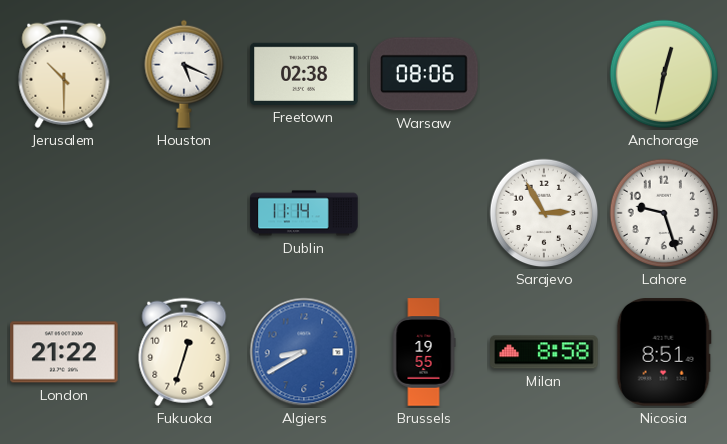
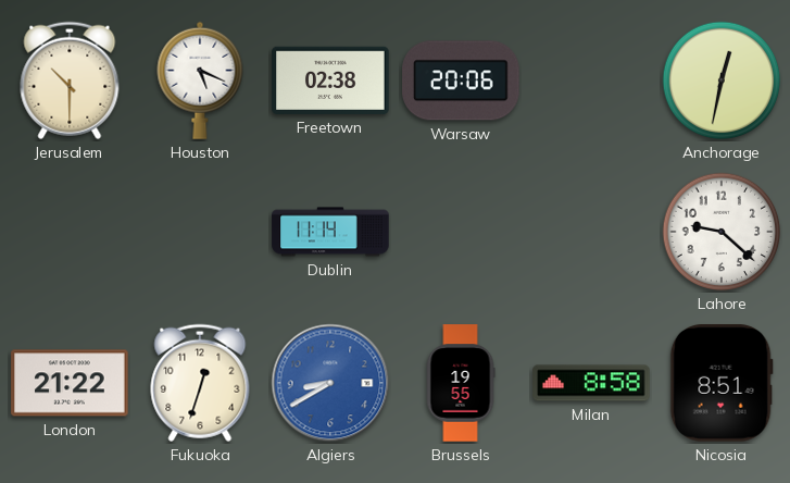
Warsaw: 08:06 -> 20:06 (461, 81)
Sarajevo: 2:55 -> none (544, 213)
Lahore: 9:27 -> 9:22 (722, 232)
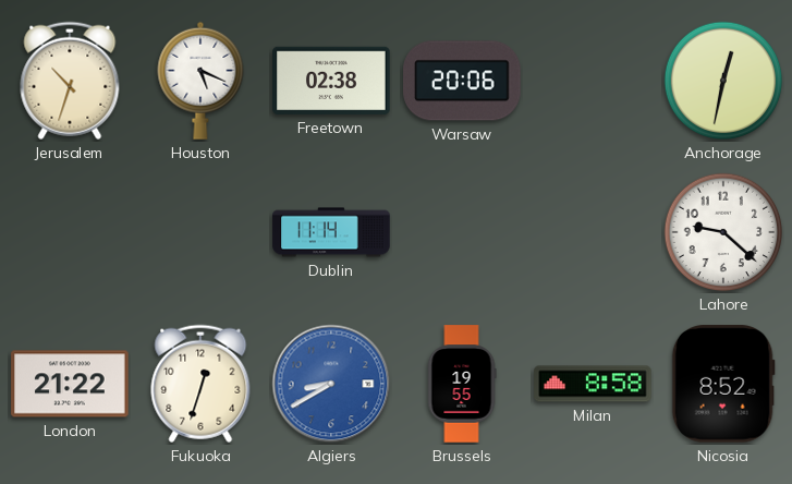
Jerusalem: 10:30 -> 10:33 (70, 81)
Nicosia: 8:51 -> 8:52 (723, 384)
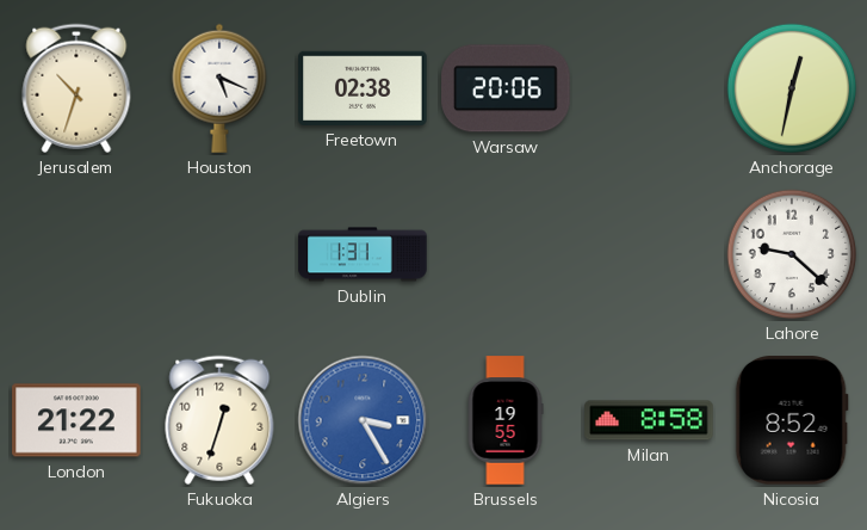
Dublin: 11:14 -> 1:31 (363, 254)
Algiers: 8:40 -> 3:25 (363, 420)
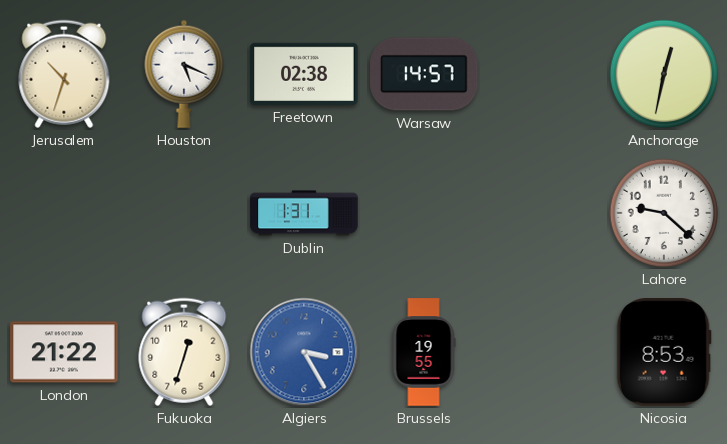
Warsaw: 20:06 -> 14:57 (424, 74)
Milan: 8:58 -> none (649, 420)
Nicosia: 8:52 -> 8:53 (664, 352)
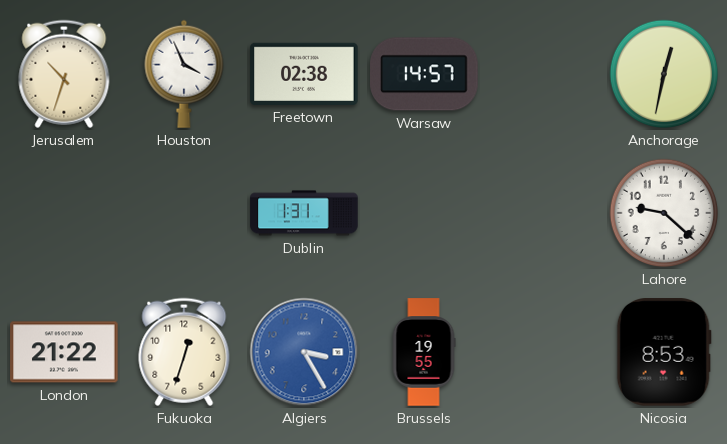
Houston: 5:19 -> 3:56 (184, 74)
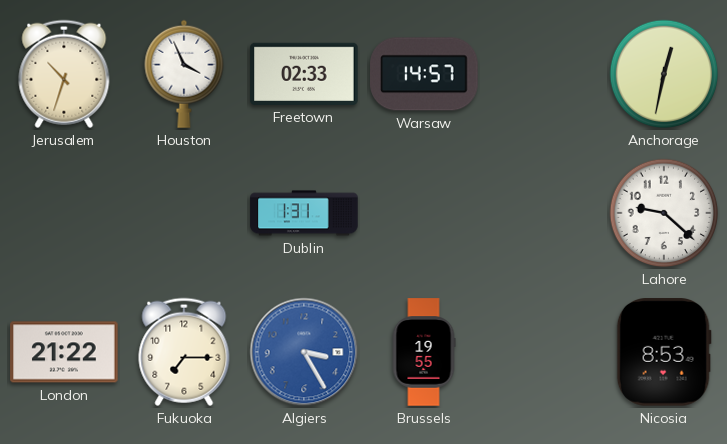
Freetown: 02:38 -> 02:33 (304, 74)
Fukuoka: 12:33 -> 7:15 (184, 352)
